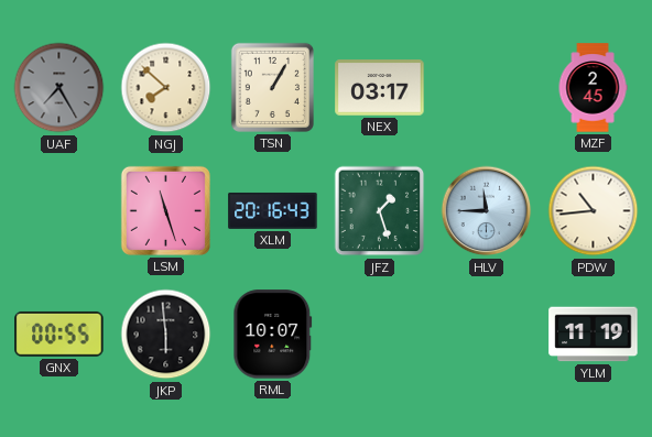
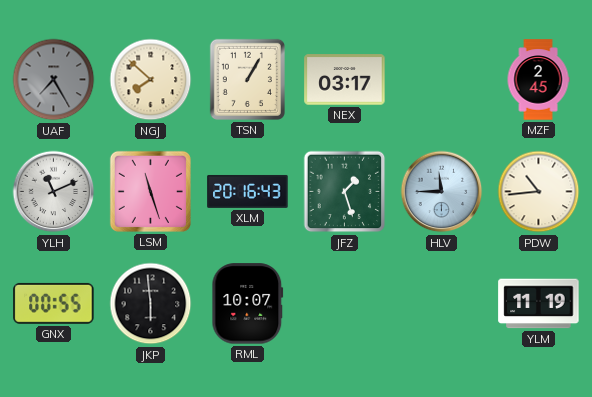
YLH: none -> 11:11 (54, 192)
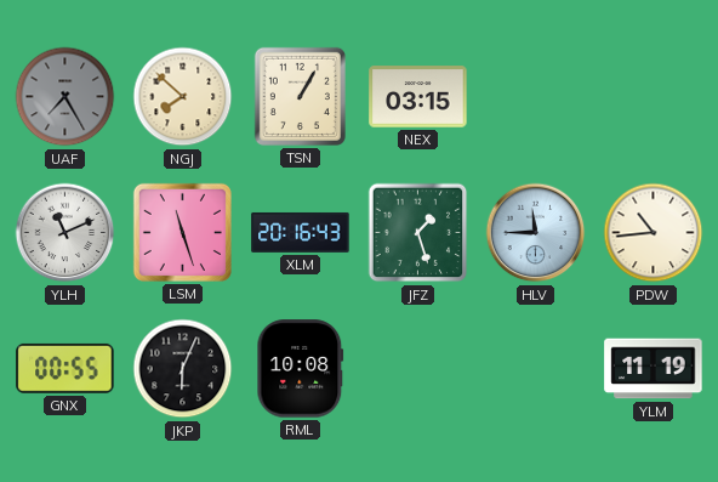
NEX: 03:17 -> 03:15 (418, 97)
MZF: 2:45 -> none (538, 80)
JKP: 5:59 -> 6:04 (183, 369)
RML: 10:07 -> 10:08 (301, 369)
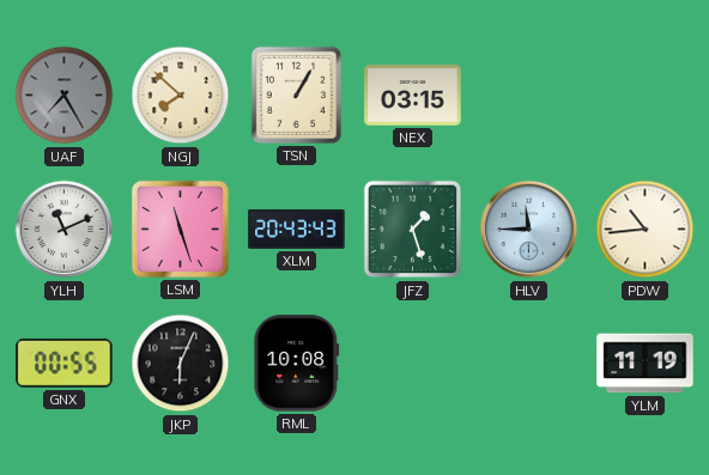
XLM: 20:16 -> 20:43 (297, 229)
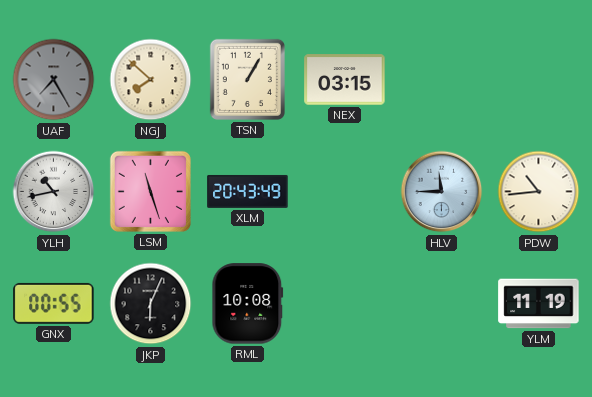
YLH: 11:11 -> 10:43 (54, 192)
XLM: 20:43:43 -> 20:43:49 (248, 191)
JFZ: 1:27 -> none (413, 230)
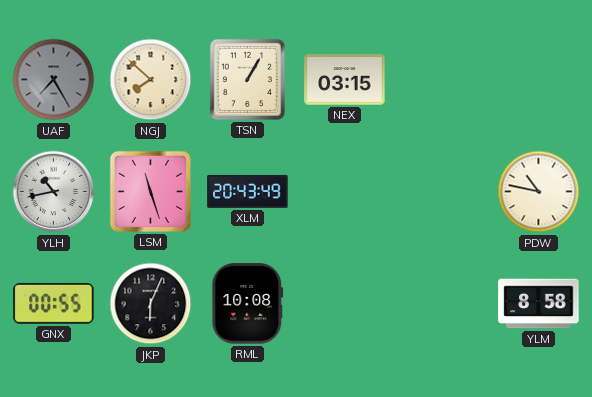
HLV: 11:45 -> none (442, 192)
PDW: 10:44 -> 10:47 (539, 192)
YLM: 11:19 -> 8:58 (539, 304)
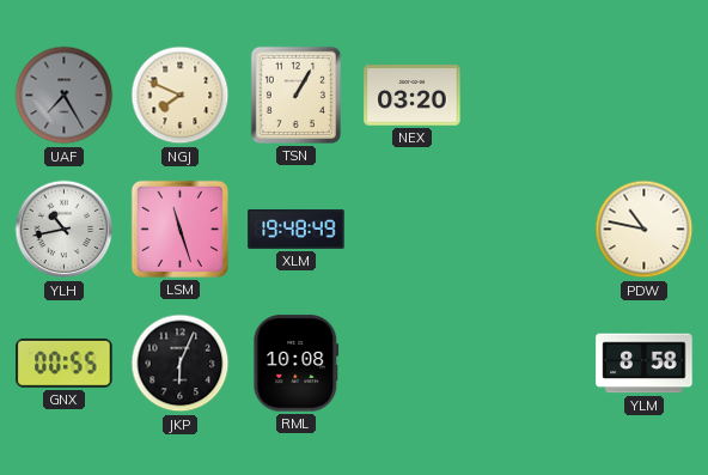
NGJ: 7:52 -> 7:49 (181, 96)
NEX: 03:15 -> 03:20 (413, 96)
XLM: 20:43 -> 19:48 (297, 229)
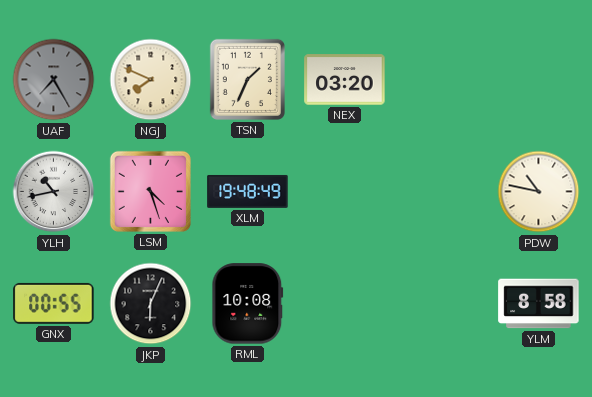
TSN: 1:05 -> 1:34 (247, 79)
LSM: 11:27 -> 4:27 (150, 191)
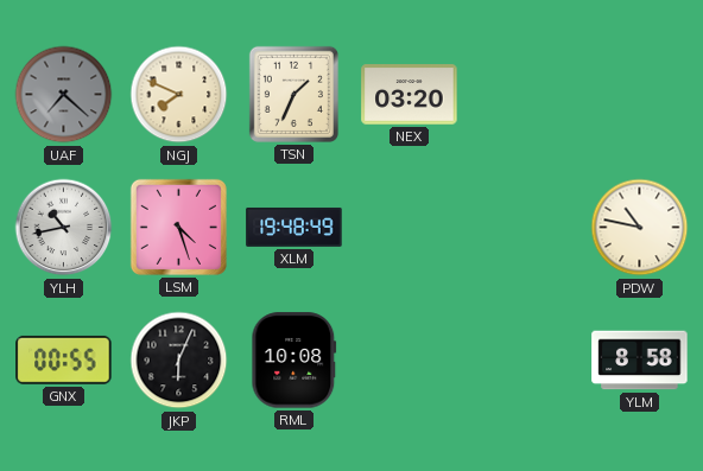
UAF: 7:25 -> 7:22 (64, 95)
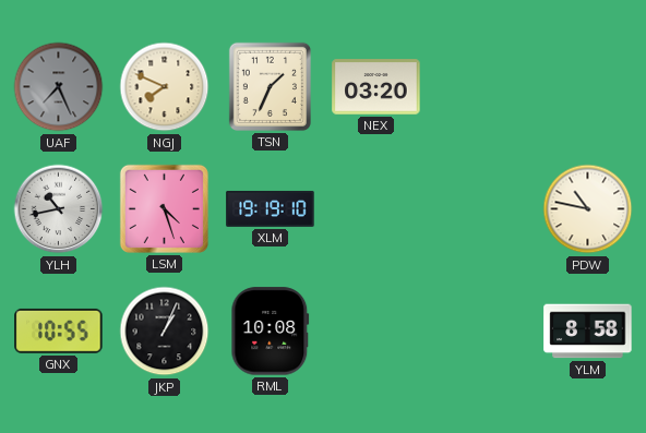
UAF: 7:22 -> 7:26 (59, 87)
XLM: 19:48 -> 19:19 (271, 208)
GNX: 00:55 -> 10:55 (59, 330)
JKP: 6:04 -> 1:04 (165, 332)
